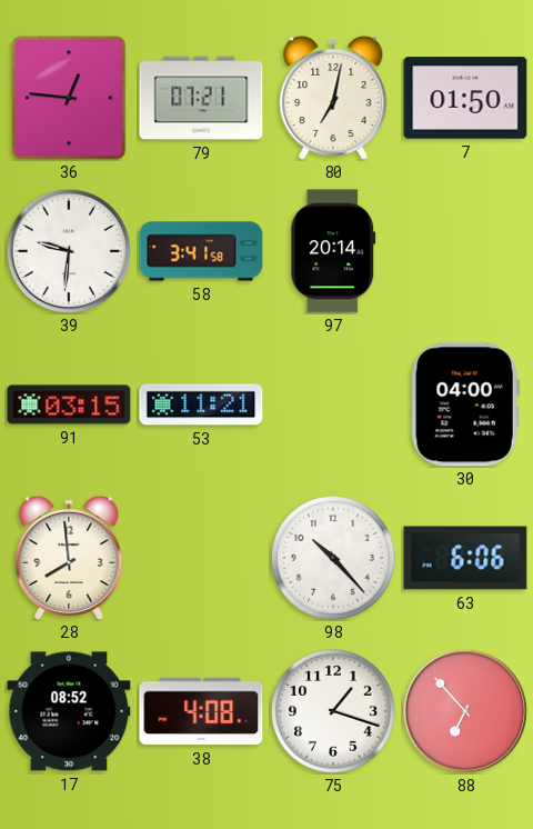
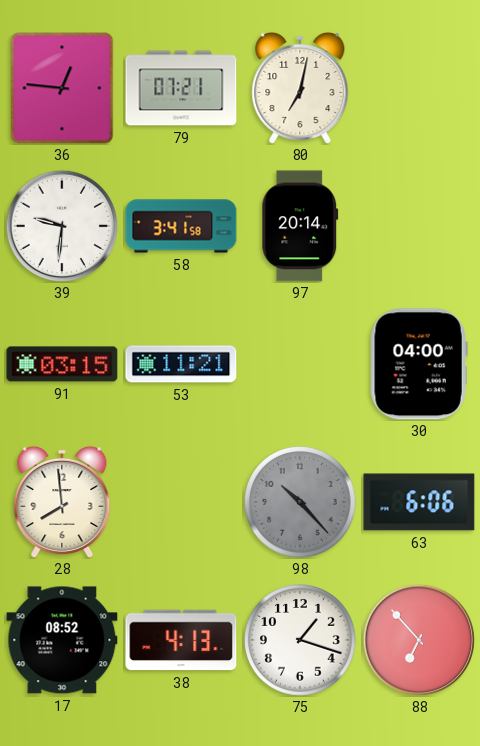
7: 01:50 -> none (465, 98)
98 dial: white -> grey (301, 503)
38: 4:08 -> 4:13 (181, 640)
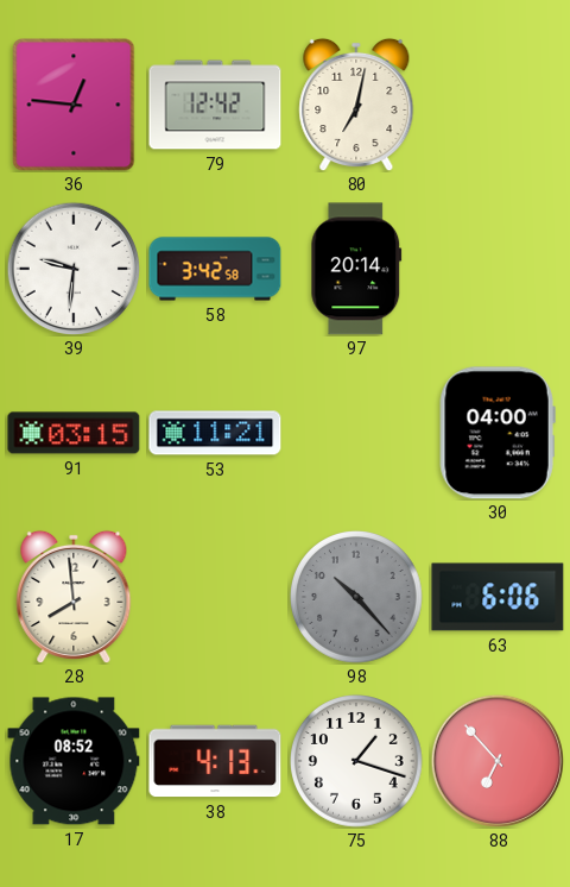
79: 07:21 -> 12:42 (215, 105)
58: 3:41 -> 3:42 (215, 269)
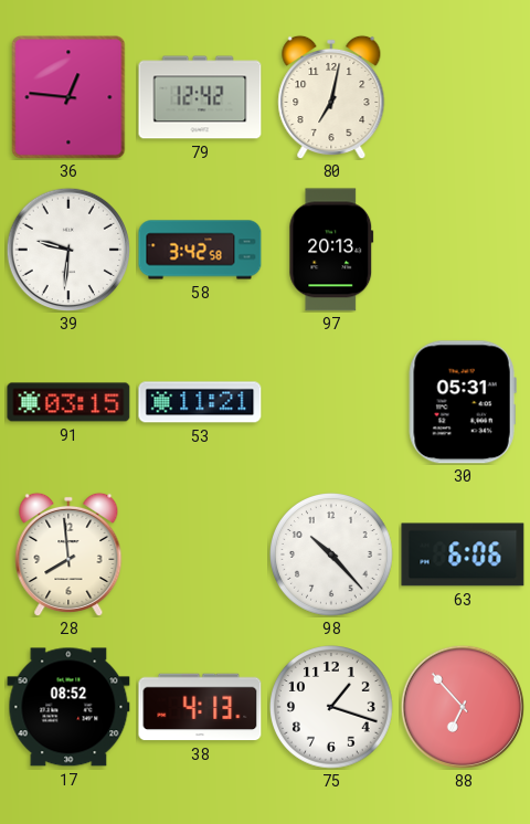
97: 20:14 -> 20:13 (331, 250)
30: 04:00 -> 05:31 (463, 402)
98 dial: grey -> white (332, 556)
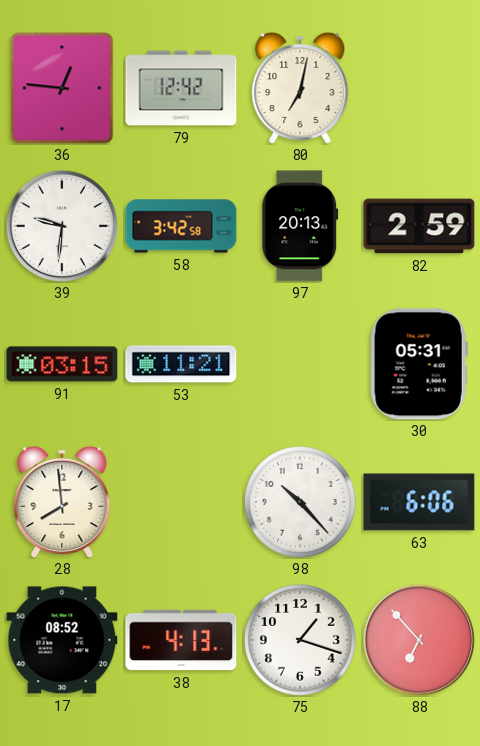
82: none -> 2:59 (419, 226)
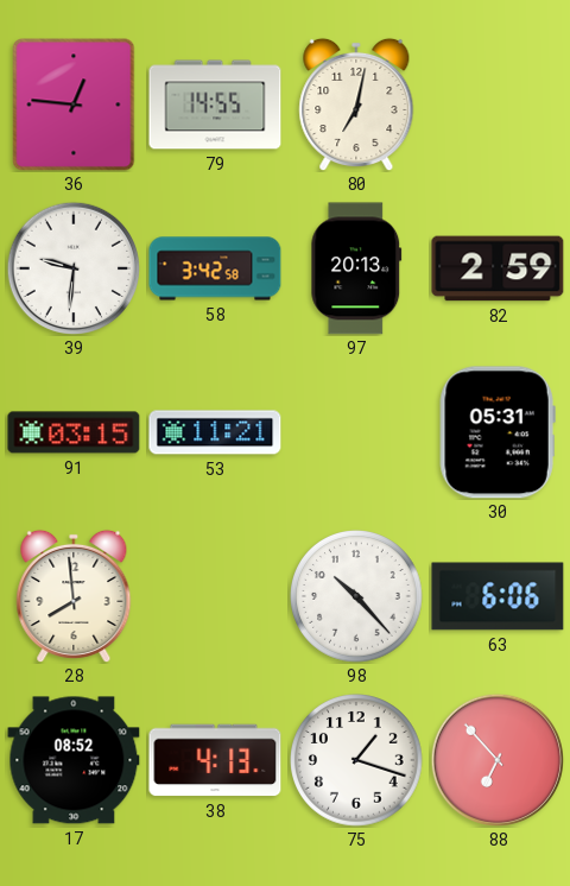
79: 12:42 -> 14:55 (215, 105)
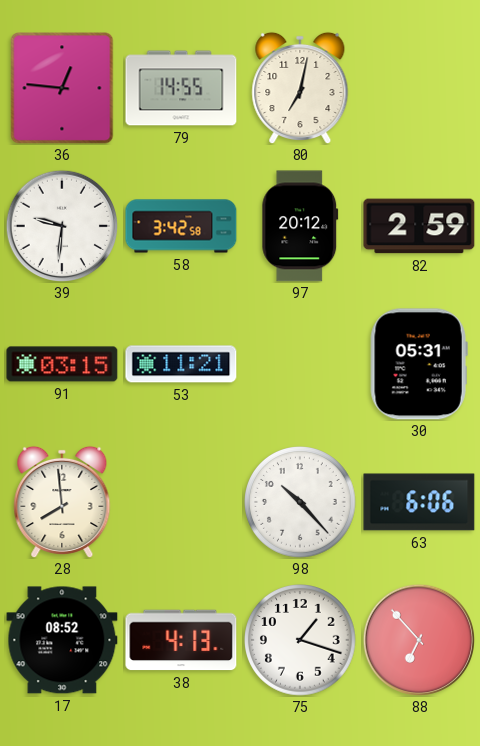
97: 20:13 -> 20:12 (300, 226)
